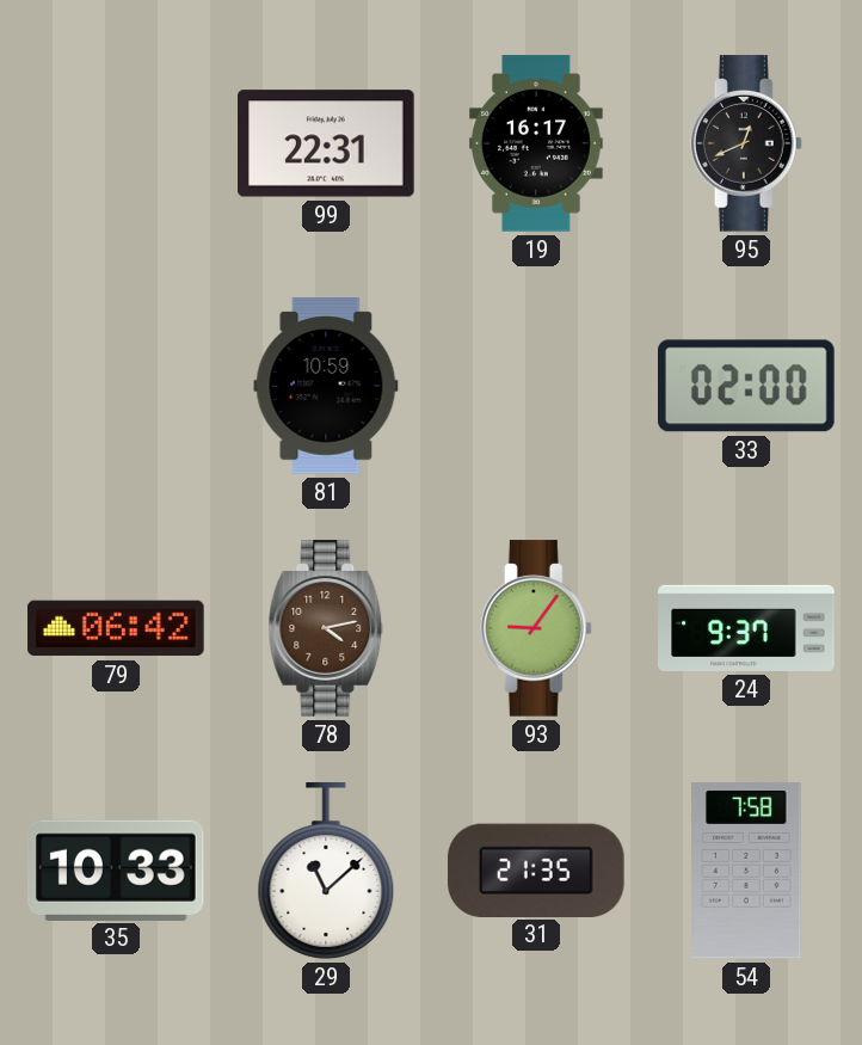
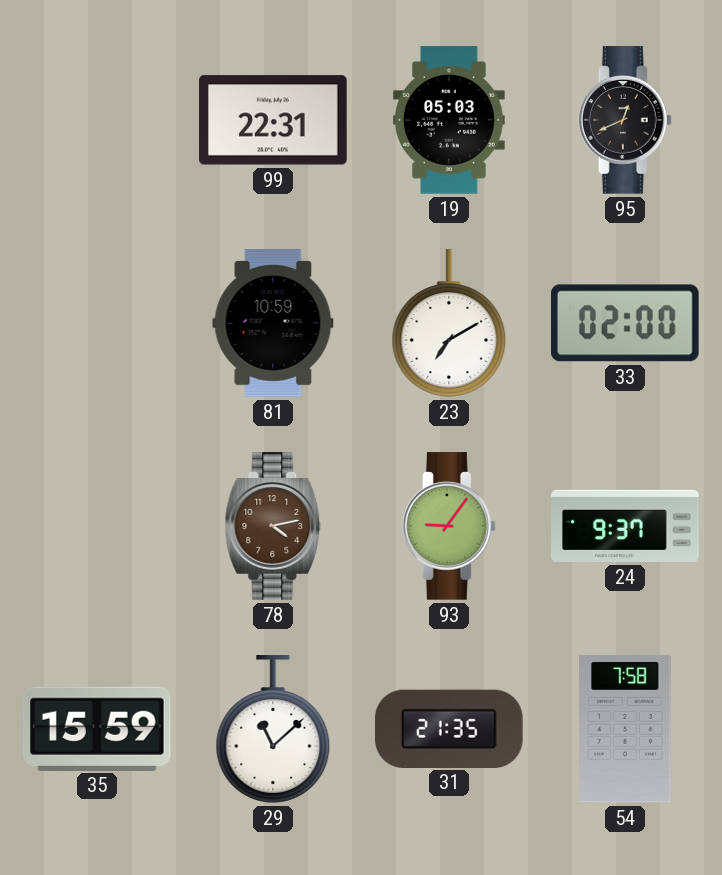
19: 16:17 -> 05:03 (450, 120)
23: none -> 7:10 (449, 323)
79: 06:42 -> none (116, 628)
35: 10:33 -> 15:59 (97, 728)
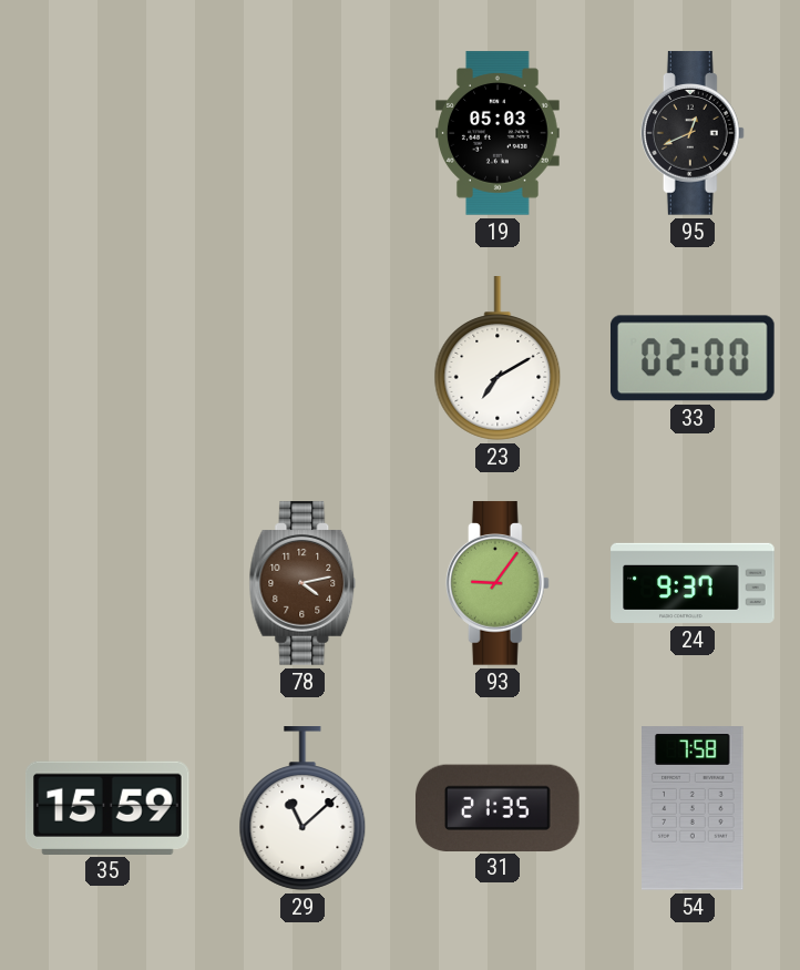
99: 22:31 -> none (273, 120)
81: 10:59 -> none (273, 323)
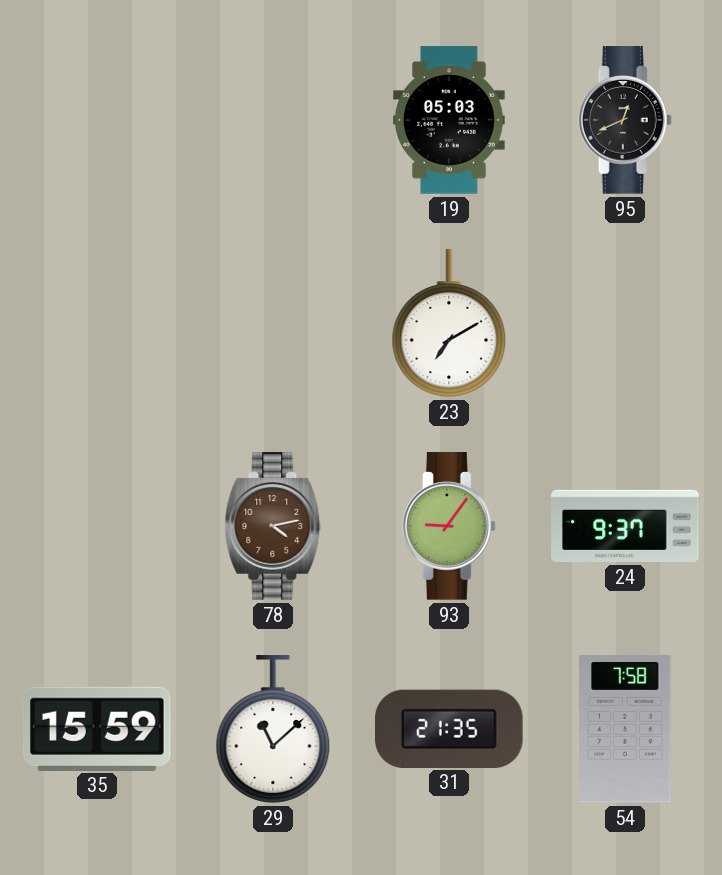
33: 02:00 -> none (694, 358)
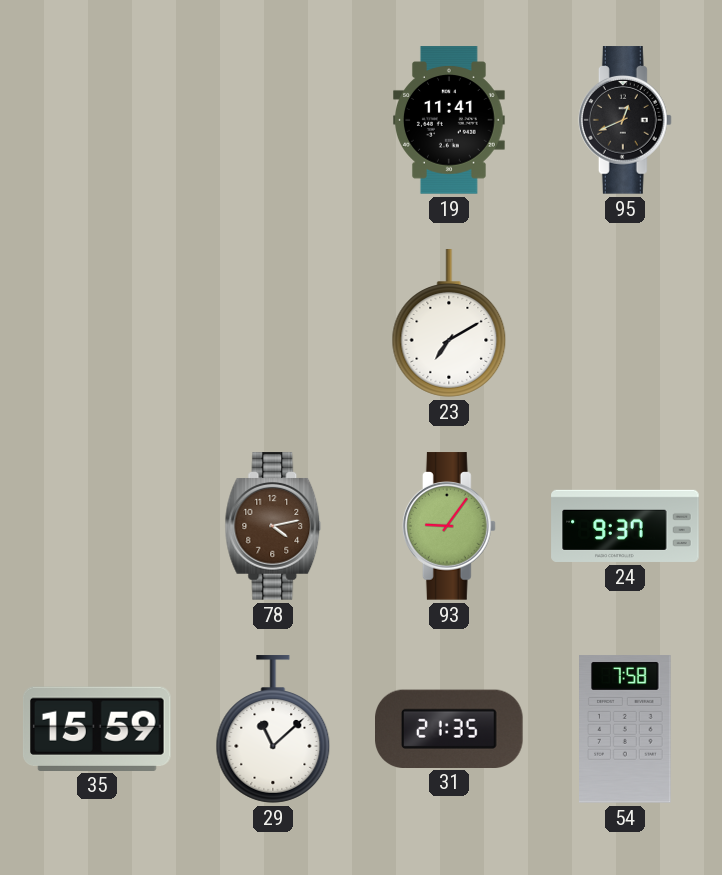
19: 05:03 -> 11:41 (450, 120)
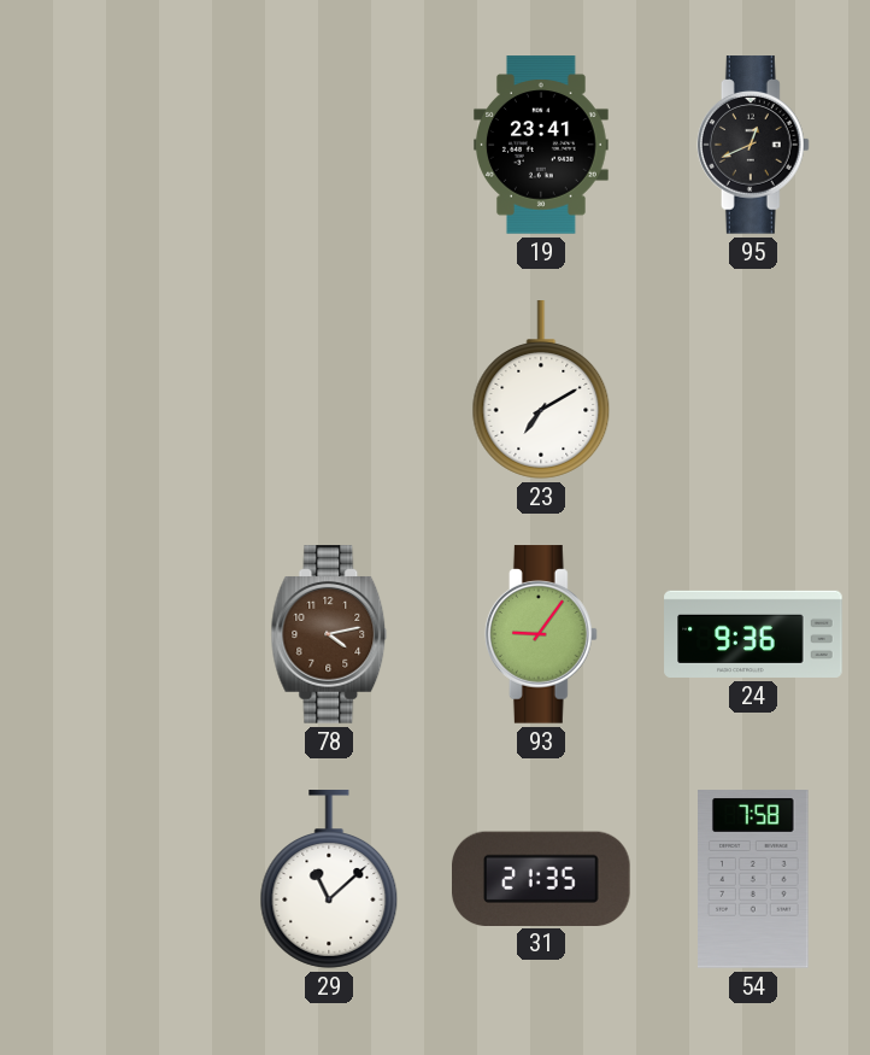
19: 11:41 -> 23:41 (542, 145)
24: 9:37 -> 9:36 (753, 634)
35: 15:59 -> none (97, 728)
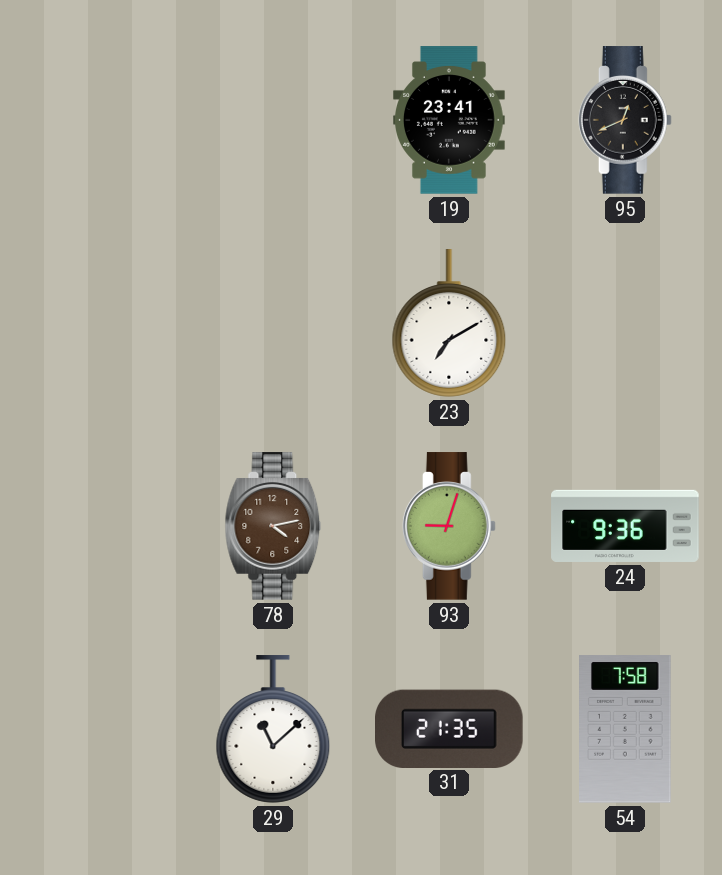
93: 9:06 -> 9:03 (449, 526)
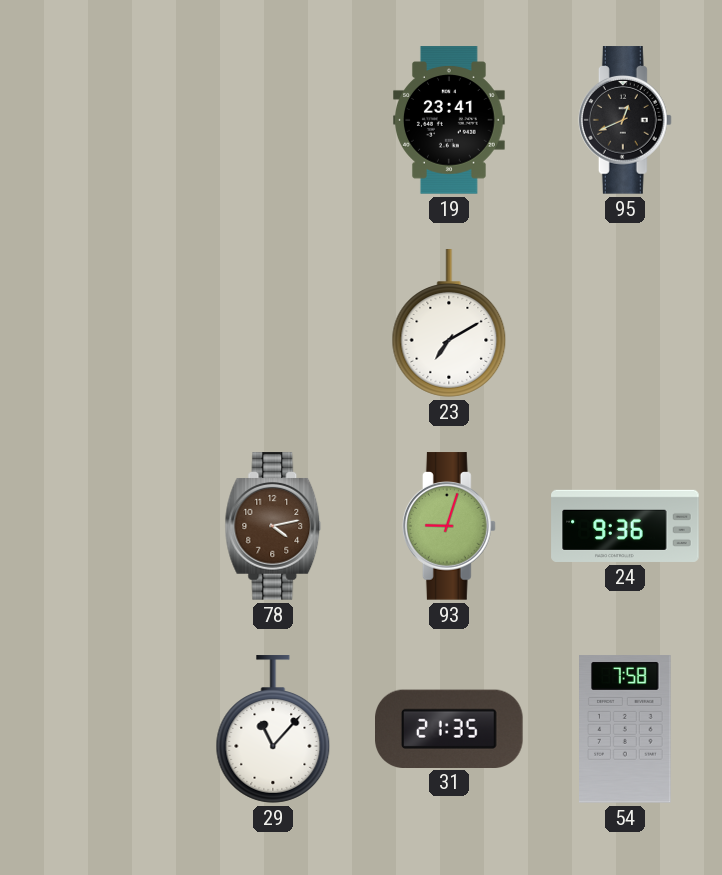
29: 11:08 -> 11:07 (273, 729)
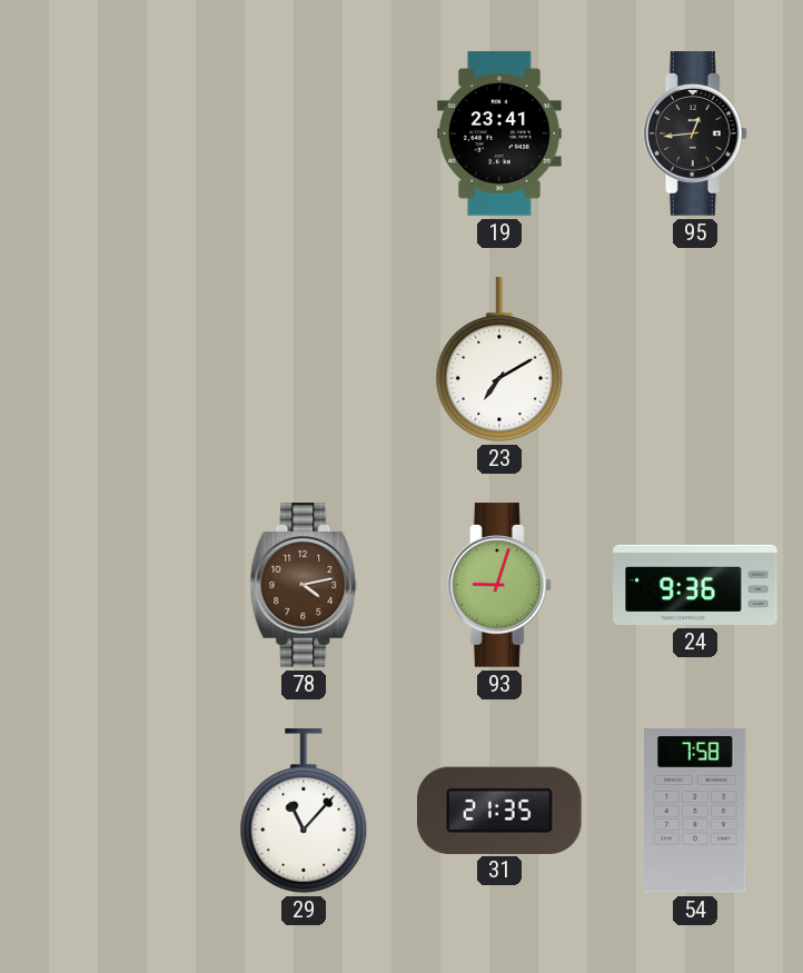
95: 12:41 -> 12:44 (695, 133)
